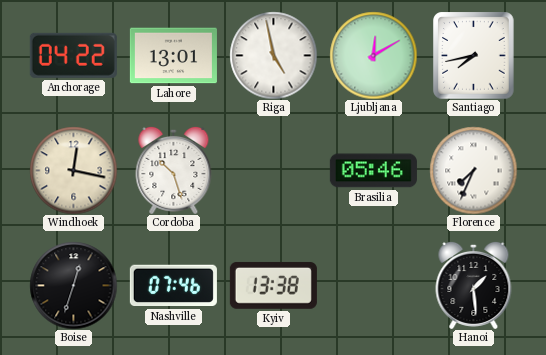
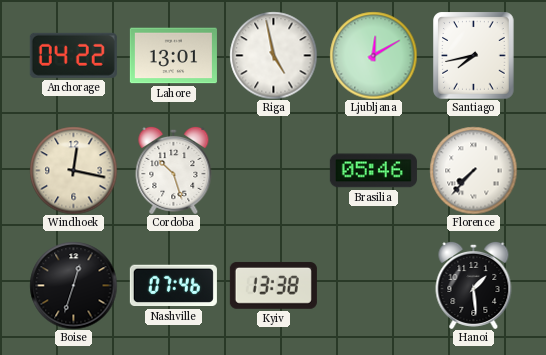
Florence: 7:34 -> 7:37 (473, 170)
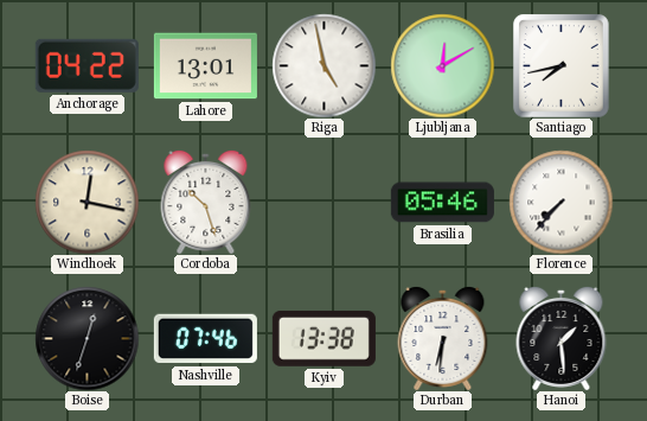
Durban: none -> 6:31 (443, 338)
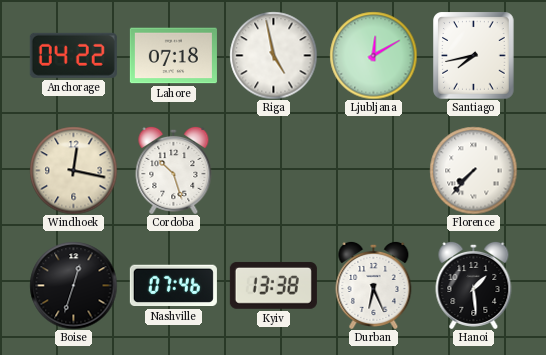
Lahore: 13:01 -> 07:18 (173, 56)
Brasilia: 05:46 -> none (442, 203)
Durban: 6:31 -> 6:26 (374, 285)
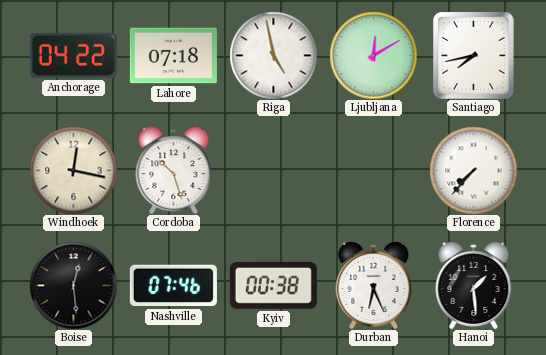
Boise: 12:33 -> 12:29 (73, 285)
Kyiv: 13:38 -> 00:38 (273, 285)
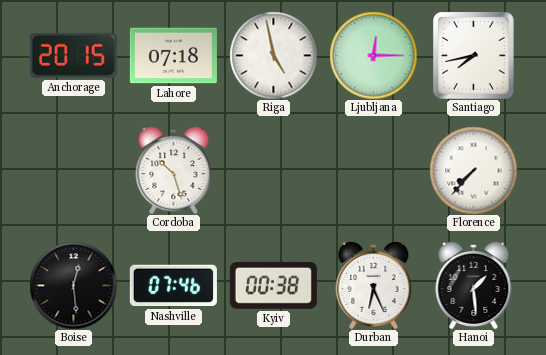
Anchorage: 04:22 -> 20:15 (73, 55)
Ljubljana: 12:10 -> 12:15 (373, 55)
Windhoek: 12:17 -> none (73, 170)
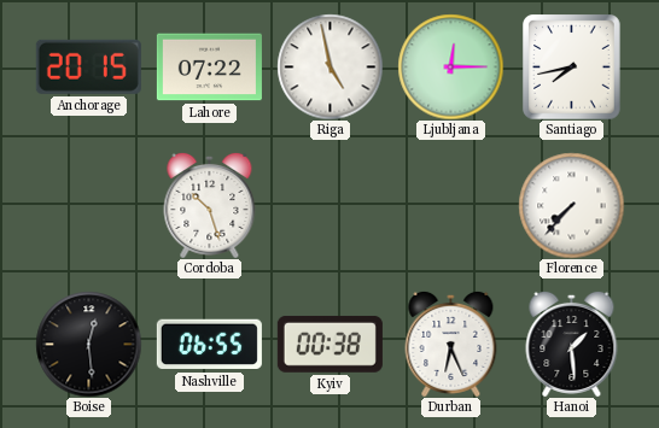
Lahore: 07:18 -> 07:22 (209, 68)
Nashville: 07:46 -> 06:55 (209, 345)
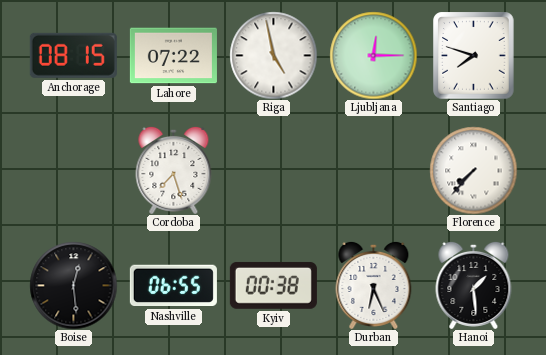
Anchorage: 20:15 -> 08:15 (73, 55)
Santiago: 7:43 -> 7:48 (474, 55)
Cordoba: 10:27 -> 7:27 (174, 170)
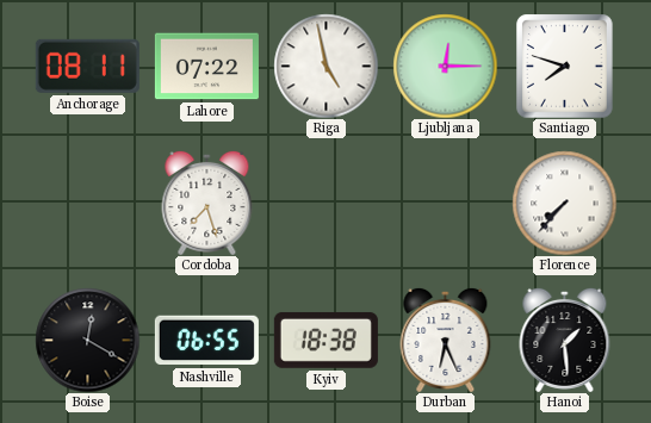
Anchorage: 08:15 -> 08:11 (87, 66)
Boise: 12:29 -> 12:20 (87, 340)
Kyiv: 00:38 -> 18:38 (325, 340)
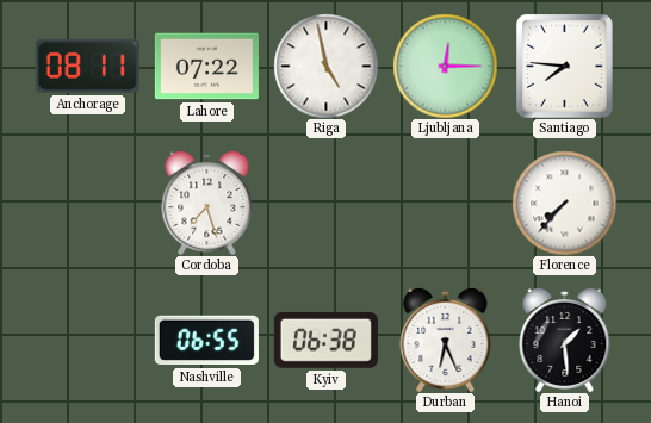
Santiago: 7:48 -> 7:46 (565, 66)
Boise: 12:20 -> none (87, 340)
Kyiv: 18:38 -> 06:38 (325, 340)
